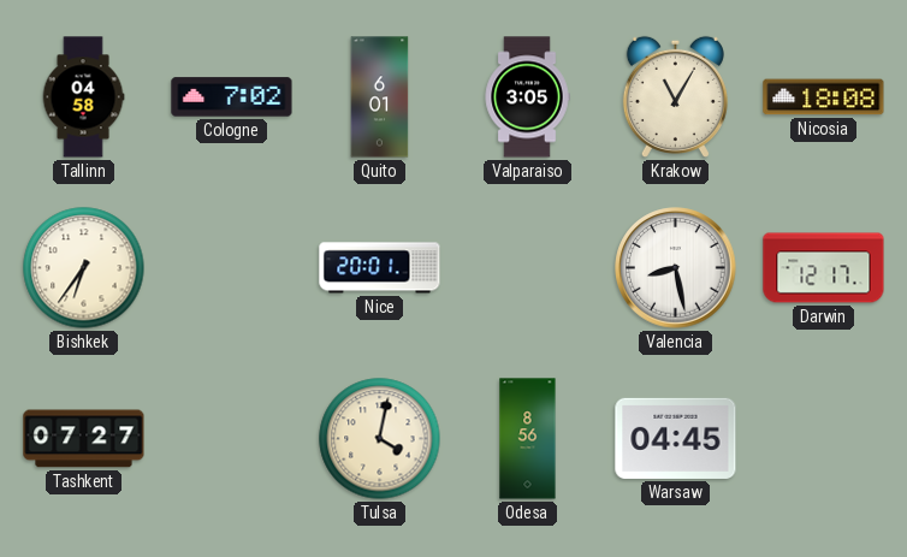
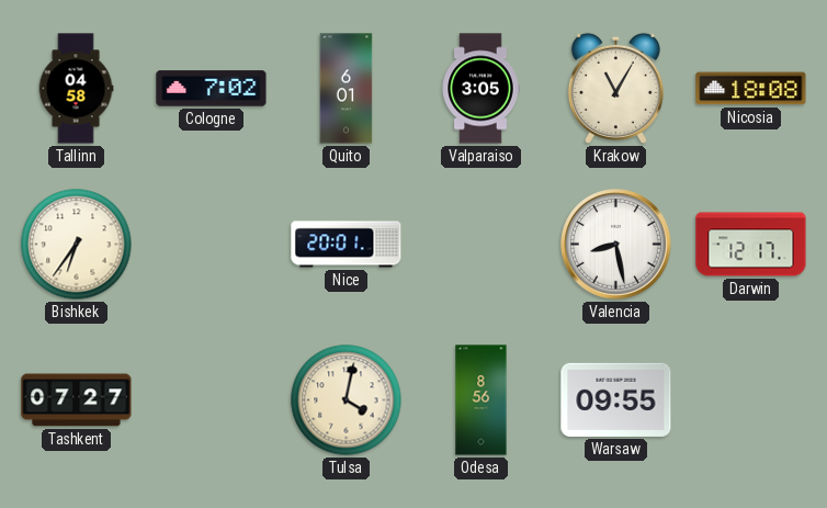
Warsaw: 04:45 -> 09:55 (616, 399)
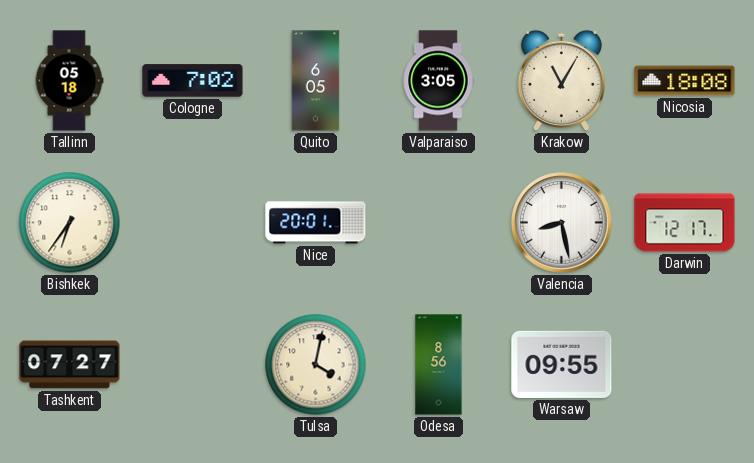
Tallinn: 04:58 -> 05:18 (69, 81)
Quito: 6:01 -> 6:05 (316, 81)
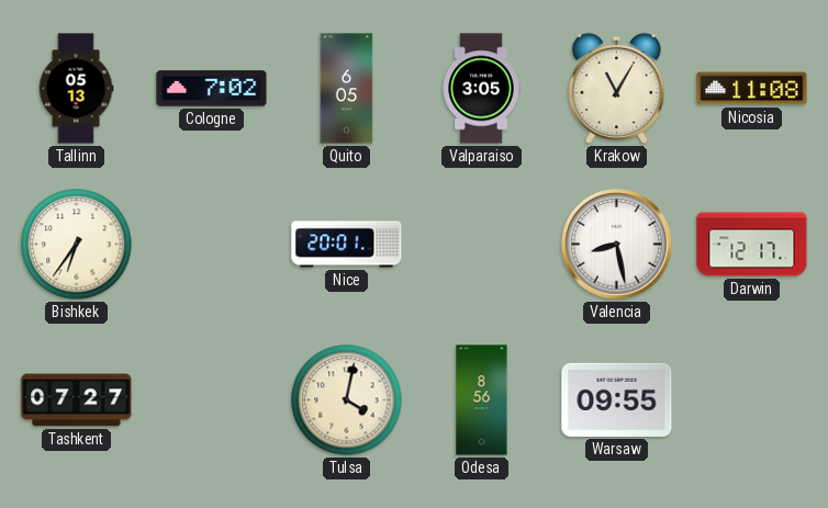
Tallinn: 05:18 -> 05:13 (76, 89)
Nicosia: 18:08 -> 11:08 (752, 89)
